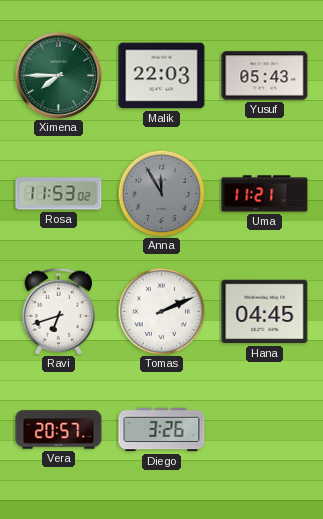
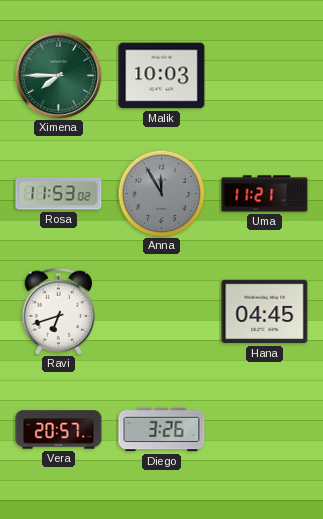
Malik: 22:03 -> 10:03 (162, 76)
Yusuf: 05:43 -> none (265, 76)
Tomas: 2:11 -> none (161, 311)
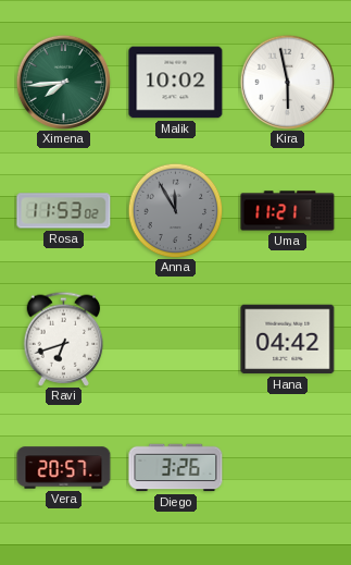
Ximena: 7:45 -> 7:44 (63, 82)
Malik: 10:03 -> 10:02 (176, 83)
Kira: none -> 5:58 (287, 82)
Hana: 04:45 -> 04:42 (288, 340)
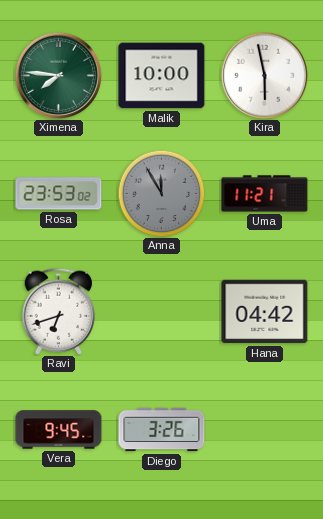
Ximena: 7:44 -> 7:46 (58, 75)
Malik: 10:02 -> 10:00 (162, 76)
Rosa: 11:53 -> 23:53 (59, 194)
Vera: 20:57 -> 9:45 (59, 430)
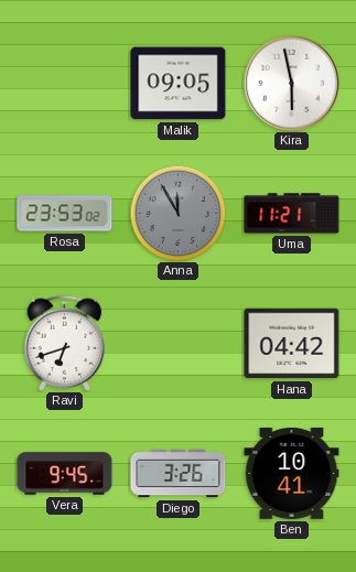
Ximena: 7:46 -> none (58, 75)
Malik: 10:00 -> 09:05 (179, 84)
Ben: none -> 10:41 (292, 474)
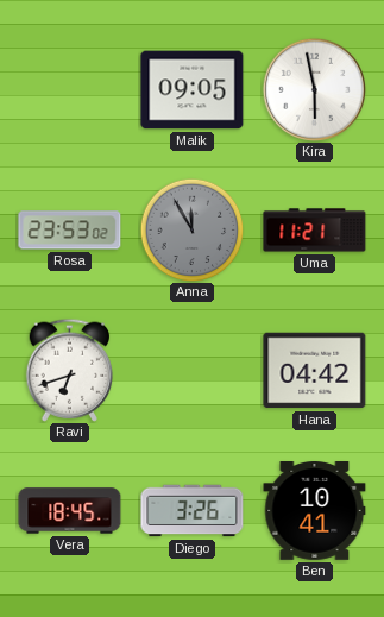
Vera: 9:45 -> 18:45 (70, 511)
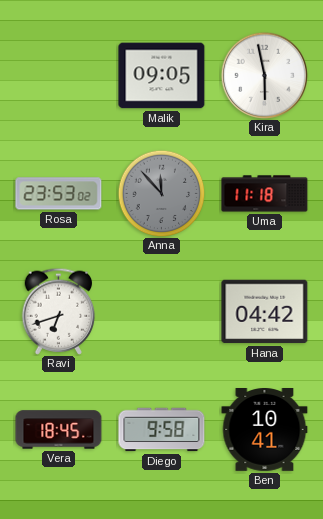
Anna: 11:55 -> 11:53 (161, 193)
Uma: 11:21 -> 11:18 (265, 194)
Diego: 3:26 -> 9:58 (162, 430)
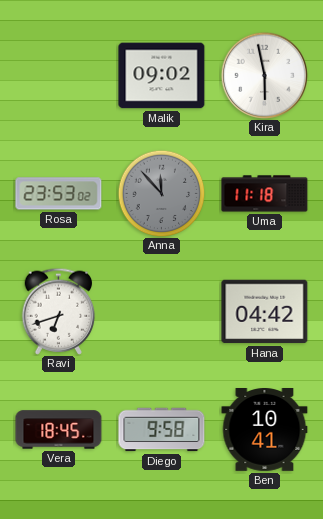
Malik: 09:05 -> 09:02 (162, 76)
